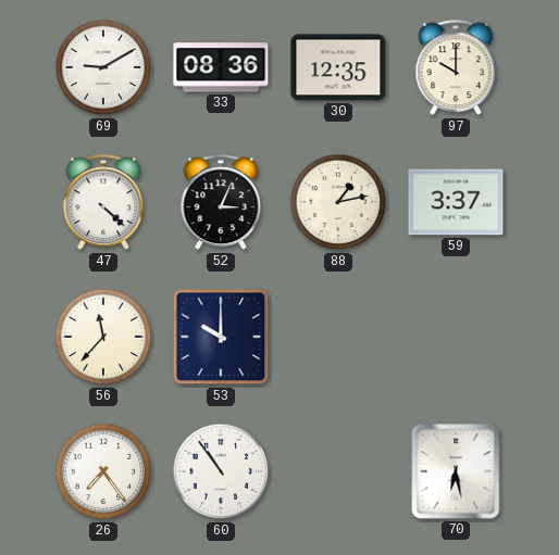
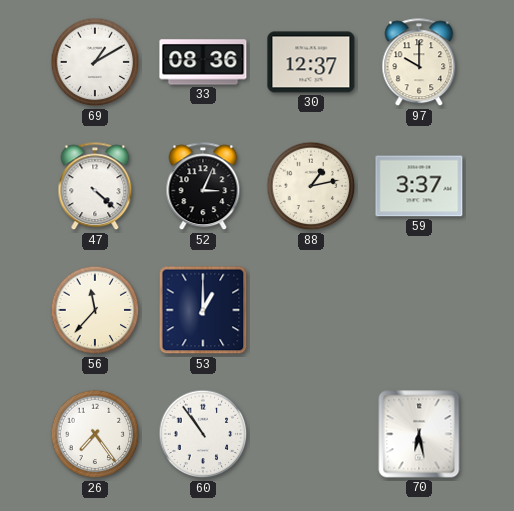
69: 9:10 -> 1:10 (95, 62)
30: 12:35 -> 12:37 (311, 62)
53: 10:00 -> 1:00 (203, 310)
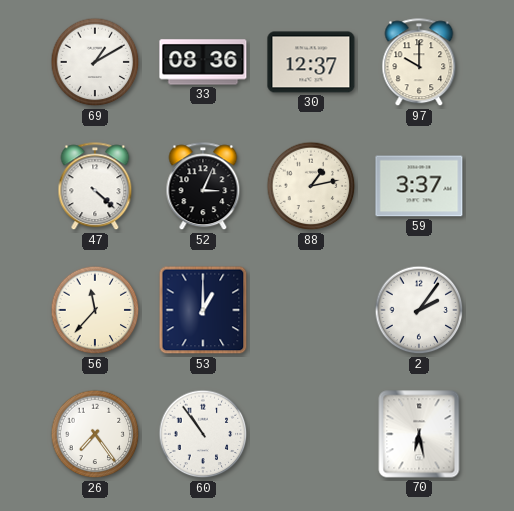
2: none -> 2:06 (419, 310)
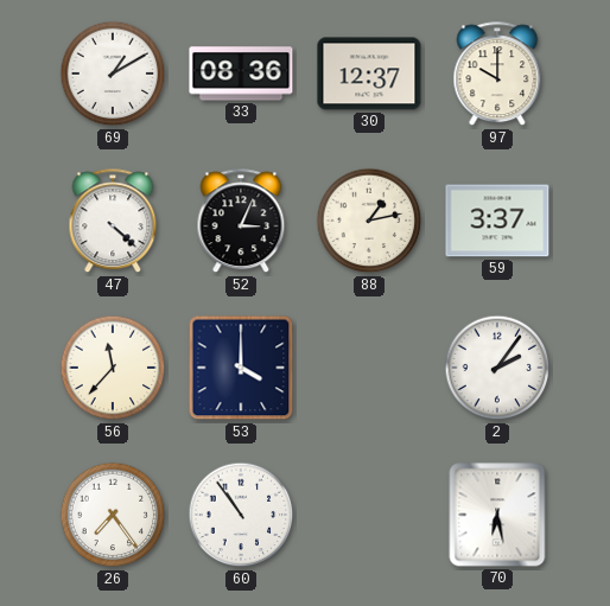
53: 1:00 -> 4:00 (241, 368)
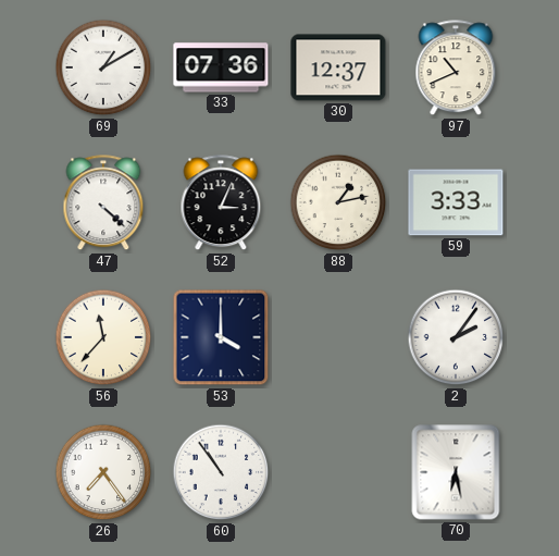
33: 08:36 -> 07:36 (221, 67)
97: 10:00 -> 10:41 (456, 69)
59: 3:37 -> 3:33 (456, 202)
